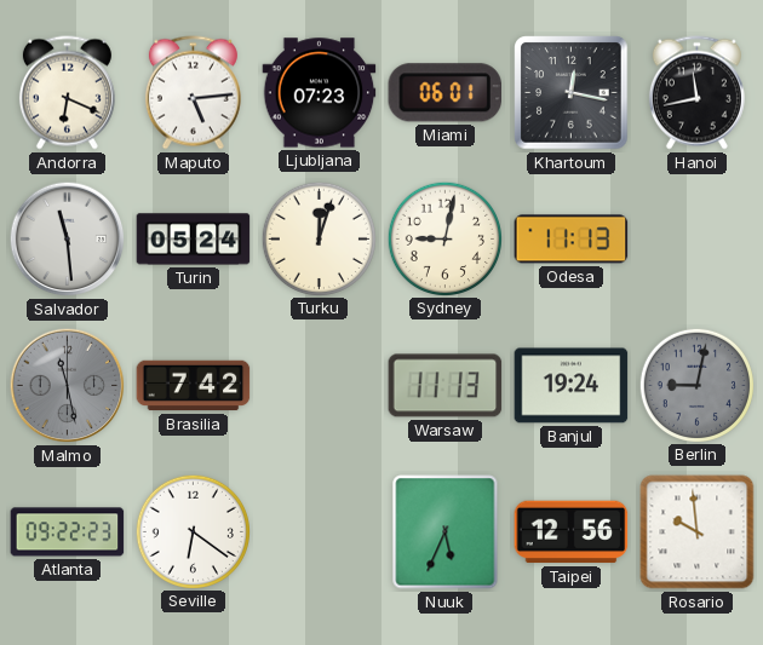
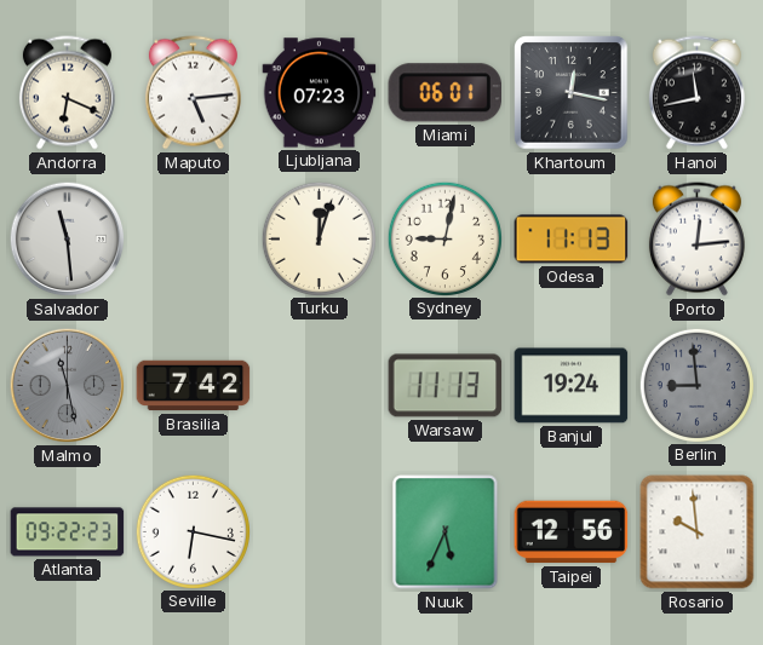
Turin: 05:24 -> none (194, 240)
Porto: none -> 12:14 (696, 240)
Berlin: 9:02 -> 8:59 (696, 385)
Seville: 6:21 -> 6:17 (193, 531)
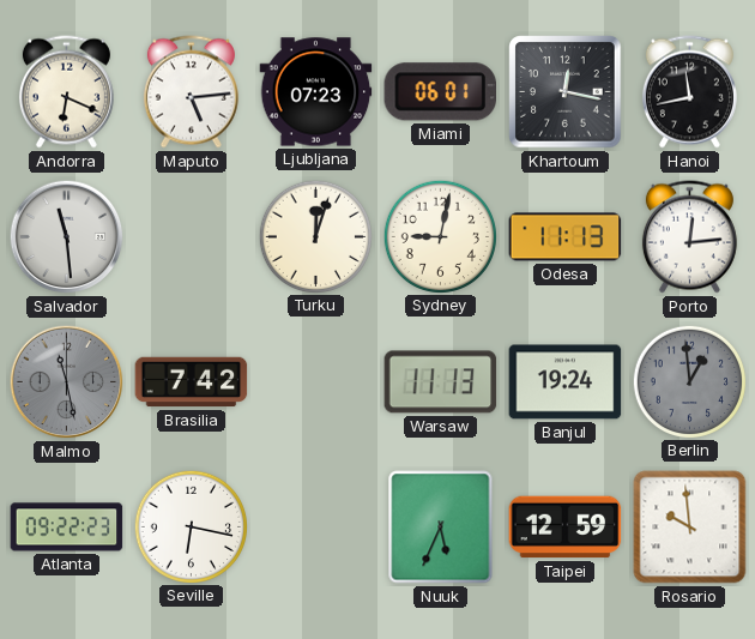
Berlin: 8:59 -> 12:59 (689, 381)
Taipei: 12:56 -> 12:59 (566, 528)
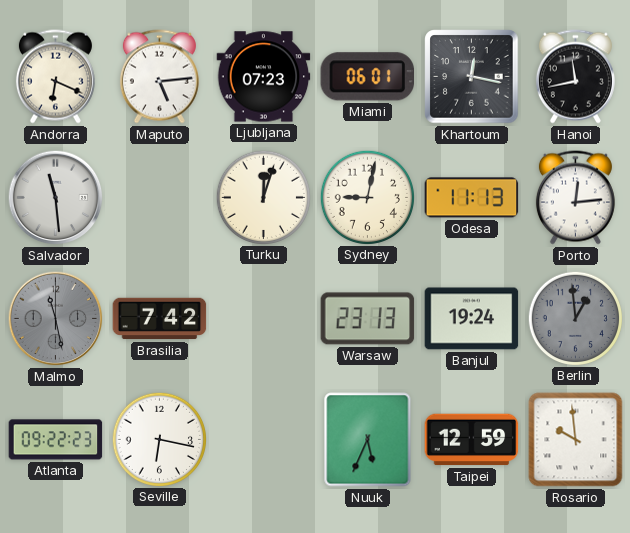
Warsaw: 11:13 -> 23:13 (368, 319)
